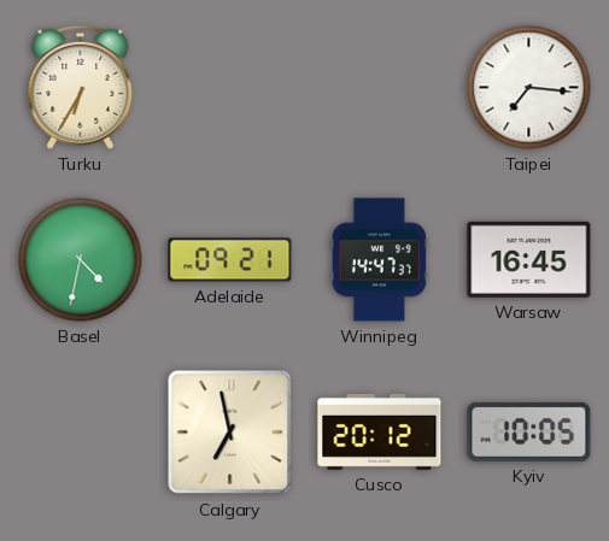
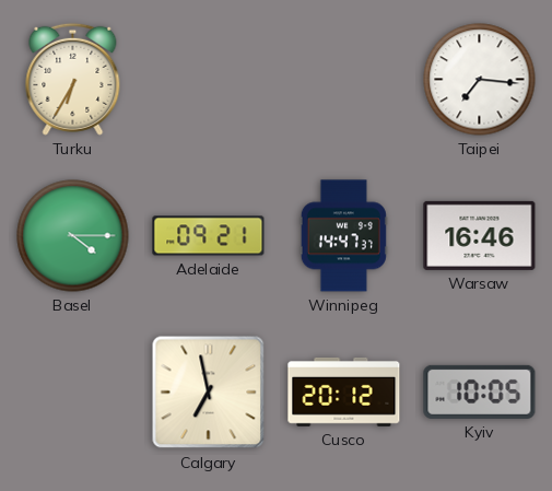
Basel: 4:32 -> 4:15 (73, 236)
Warsaw: 16:45 -> 16:46 (480, 235)
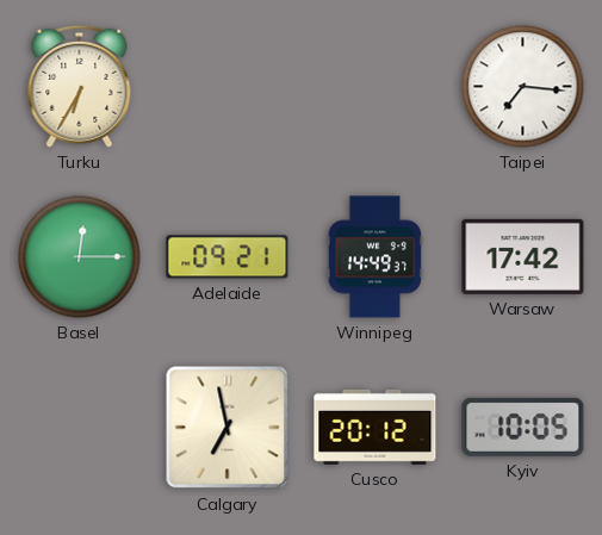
Basel: 4:15 -> 12:15 (80, 257)
Winnipeg: 14:47 -> 14:49 (374, 257)
Warsaw: 16:46 -> 17:42 (523, 256)
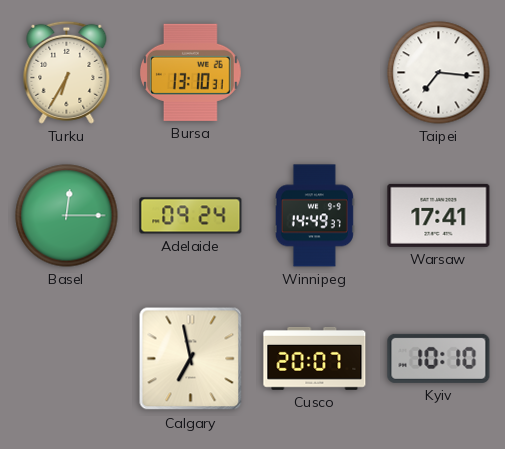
Bursa: none -> 13:10 (191, 72)
Adelaide: 09:21 -> 09:24 (191, 216)
Warsaw: 17:42 -> 17:41 (439, 215)
Cusco: 20:12 -> 20:07 (315, 358)
Kyiv: 10:05 -> 10:10 (439, 358)
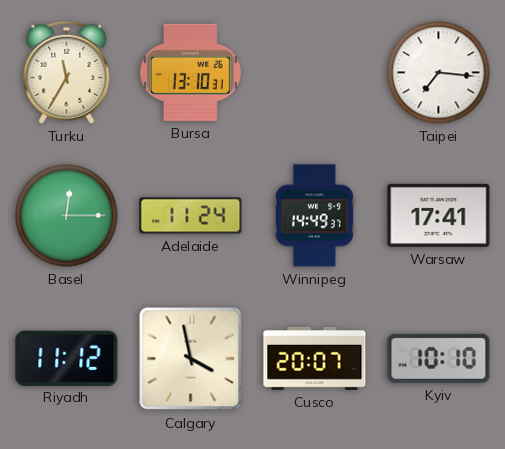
Turku: 6:35 -> 11:35 (67, 72)
Adelaide: 09:24 -> 11:24 (191, 216)
Riyadh: none -> 11:12 (67, 358)
Calgary: 6:58 -> 3:58 (191, 359)
